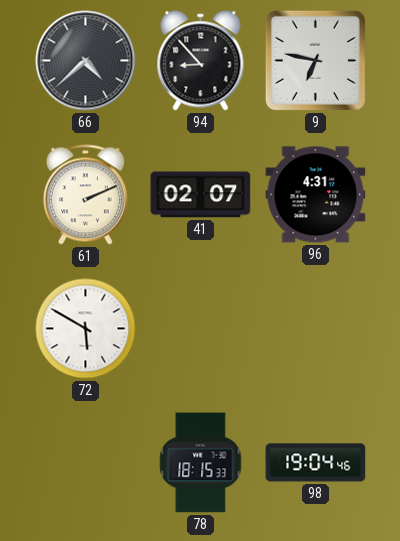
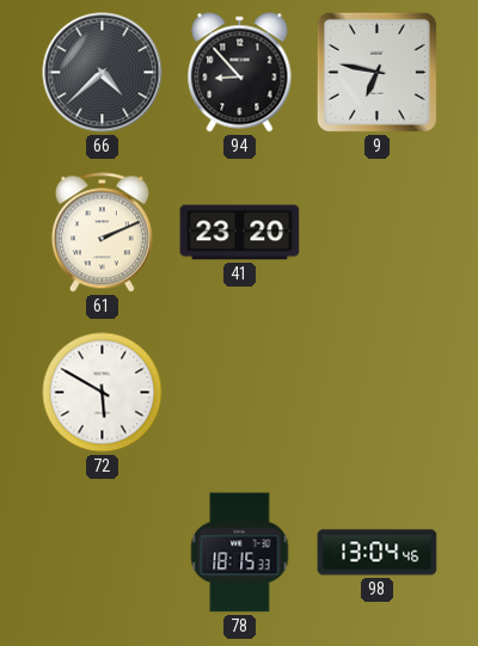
41: 02:07 -> 23:20 (240, 233)
96: 4:31 -> none (316, 195)
98: 19:04 -> 13:04 (378, 553)
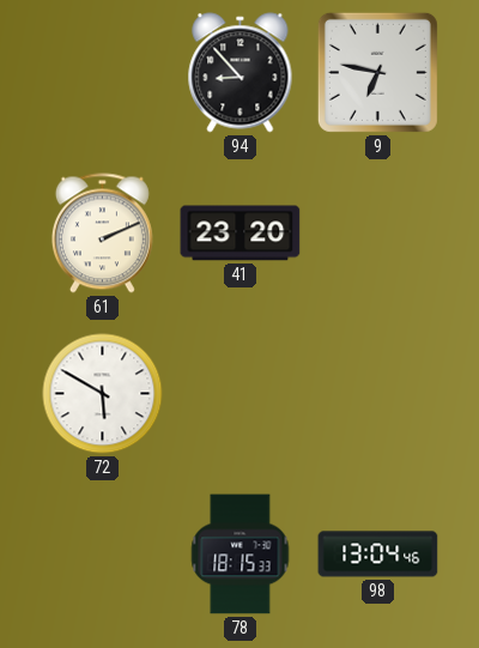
66: 4:38 -> none (103, 73)
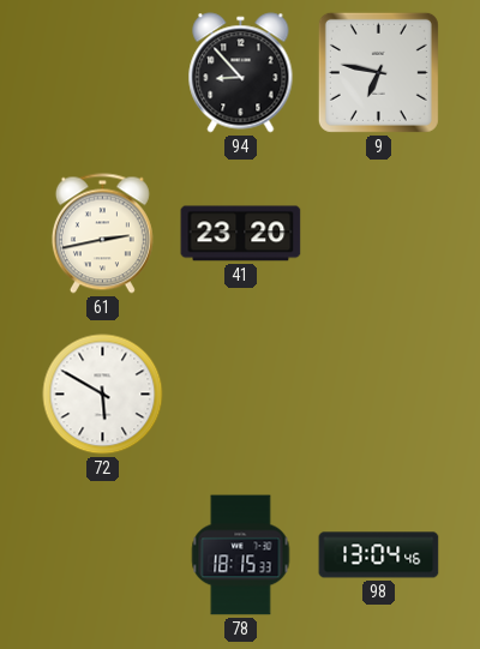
61: 2:11 -> 2:43 (102, 234)
